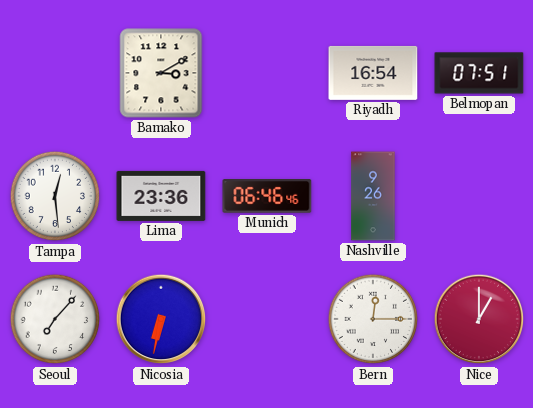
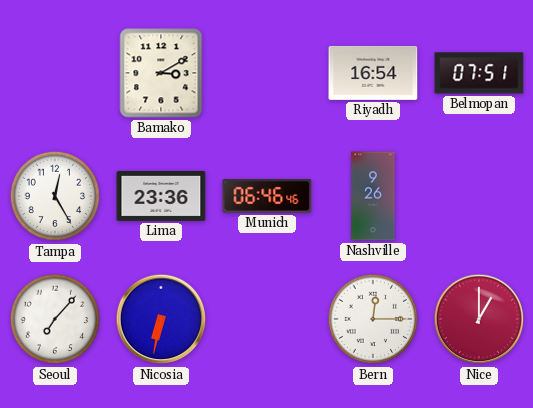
Tampa: 12:29 -> 12:25 (55, 196)
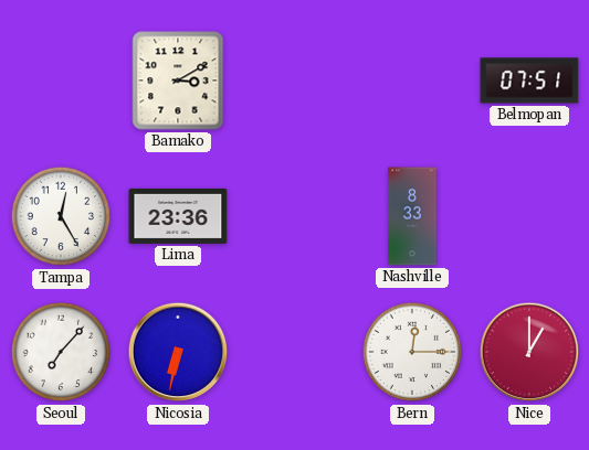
Riyadh: 16:54 -> none (373, 73)
Munich: 06:46 -> none (267, 196)
Nashville: 9:26 -> 8:33 (412, 216)
